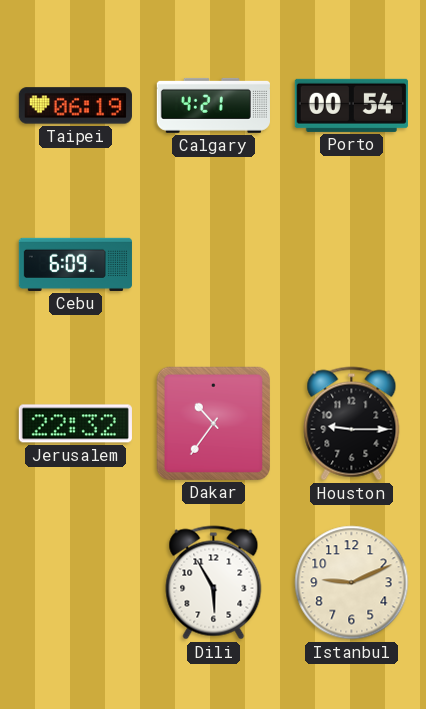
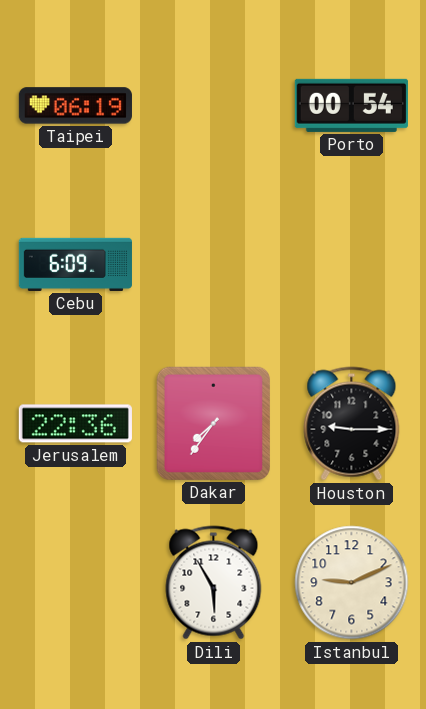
Calgary: 4:21 -> none (213, 105)
Jerusalem: 22:32 -> 22:36 (75, 424)
Dakar: 10:36 -> 7:36 (213, 423)
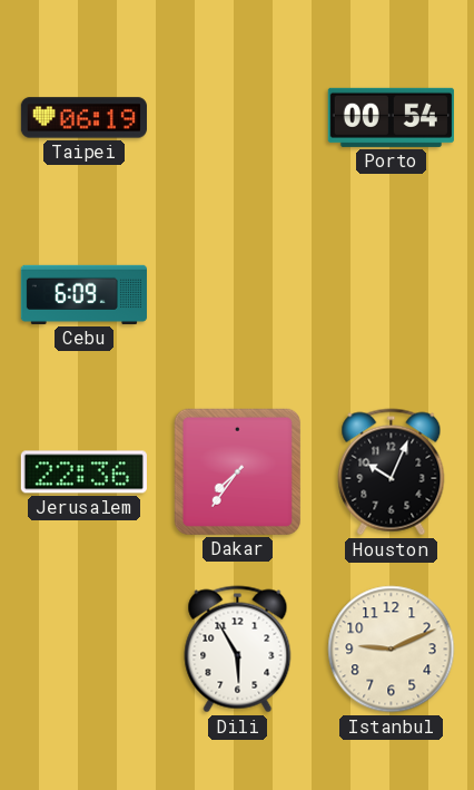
Houston: 9:15 -> 10:04 (392, 472)
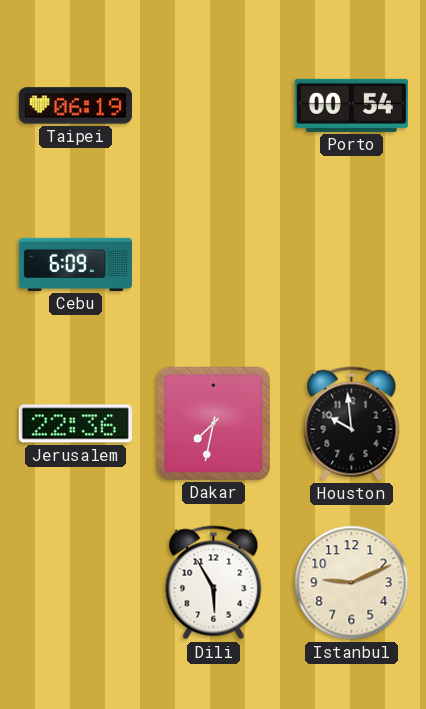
Dakar: 7:36 -> 7:32 (213, 423)
Houston: 10:04 -> 9:59 (352, 424)
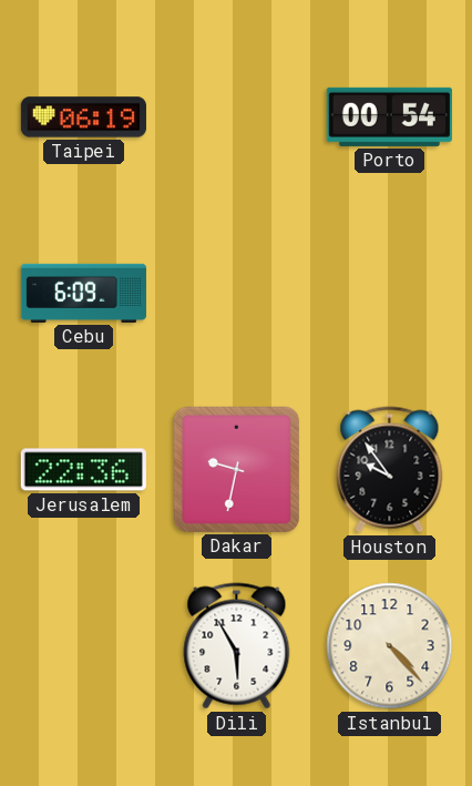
Dakar: 7:32 -> 9:32 (236, 469)
Houston: 9:59 -> 9:54 (390, 470)
Istanbul: 9:11 -> 4:23 (390, 646)
